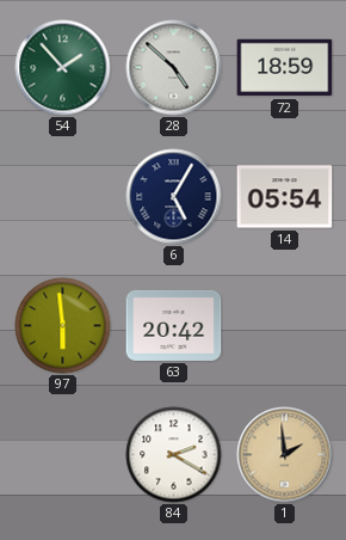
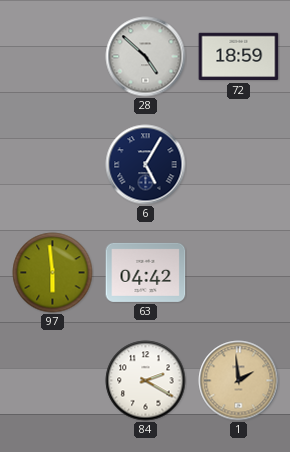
54: 1:53 -> none (63, 68)
14: 05:54 -> none (285, 197)
63: 20:42 -> 04:42 (146, 272)
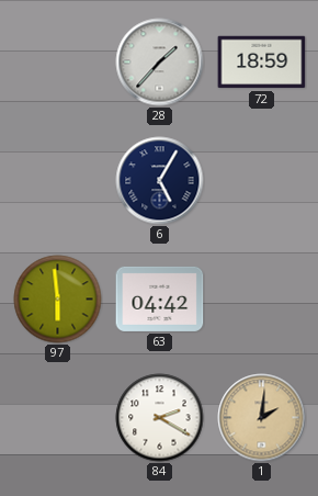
28: 4:52 -> 1:37 (160, 63)
1: 1:59 -> 2:01 (262, 418)
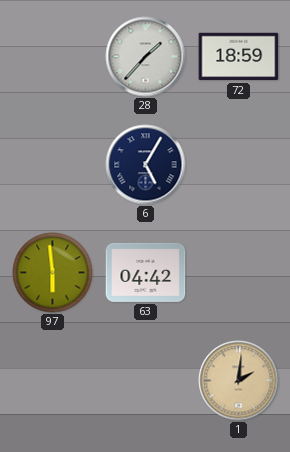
84: 2:20 -> none (160, 418)
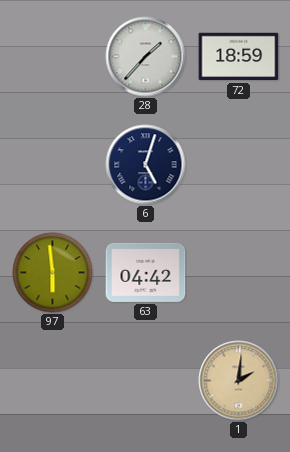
6: 5:05 -> 5:03 (146, 165)
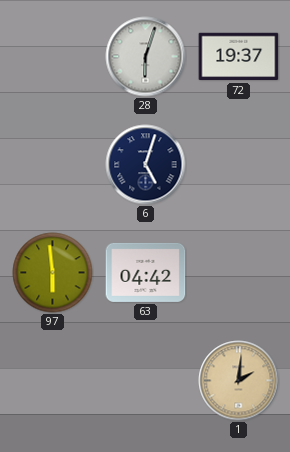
28: 1:37 -> 6:03 (146, 57)
72: 18:59 -> 19:37 (239, 57)
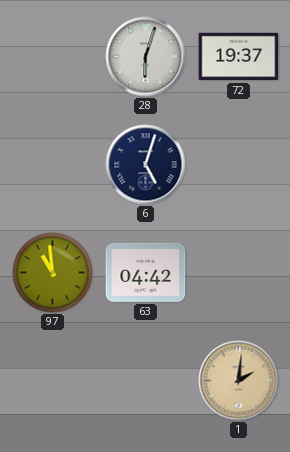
97: 5:59 -> 10:59 (53, 273)
